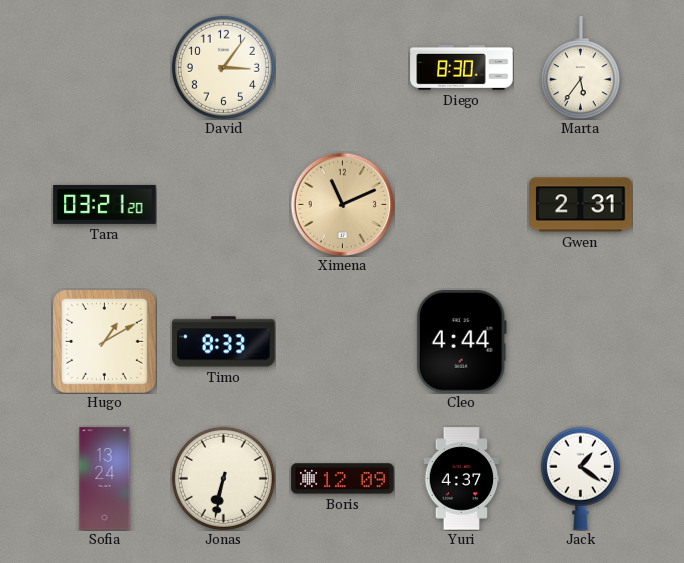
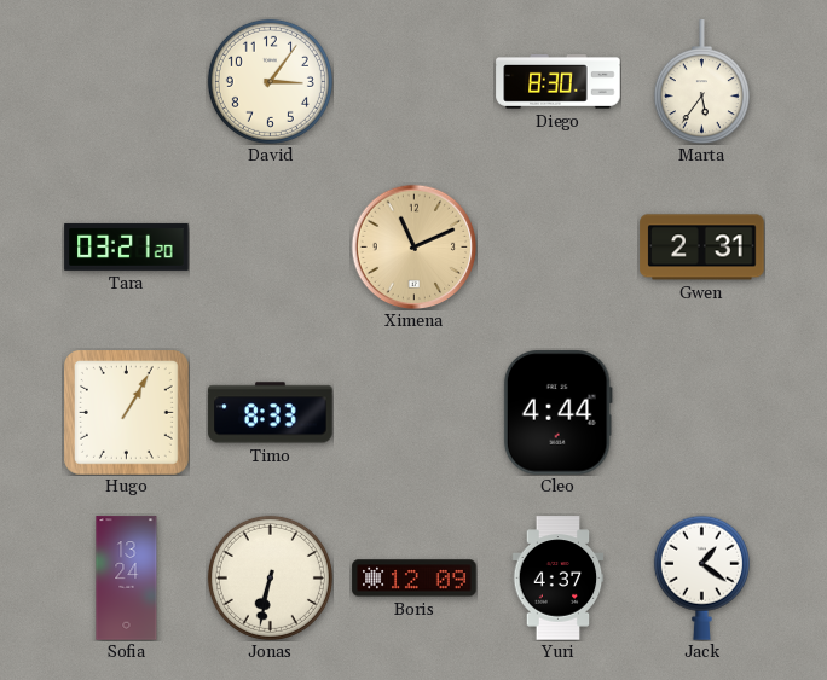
Hugo: 1:10 -> 1:05 (126, 412)
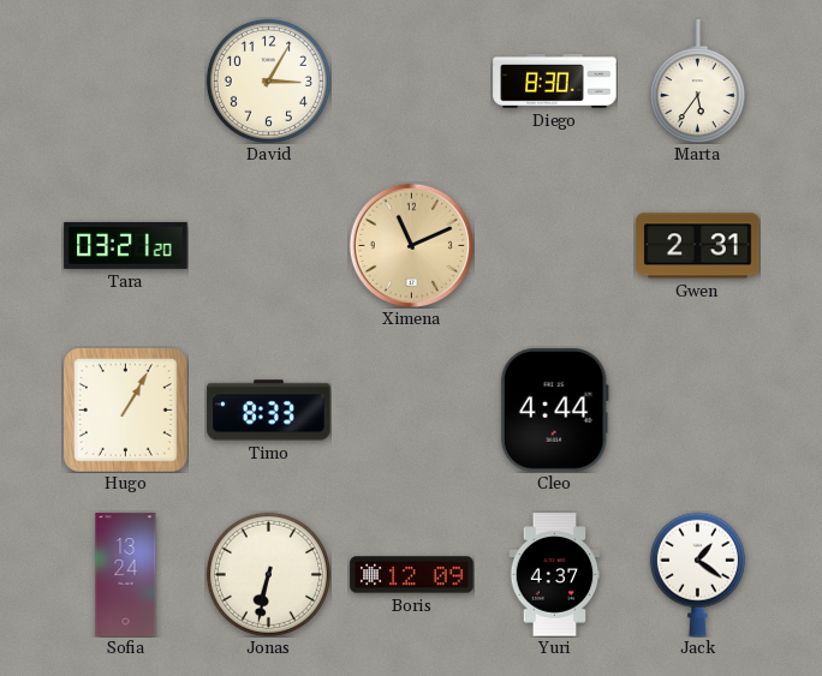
David: 3:06 -> 3:05 (268, 80)
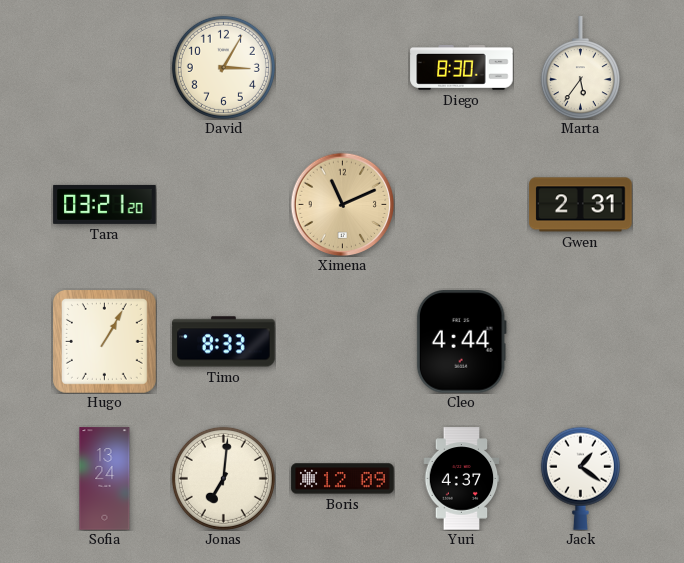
Jonas: 6:32 -> 7:01 (223, 478)
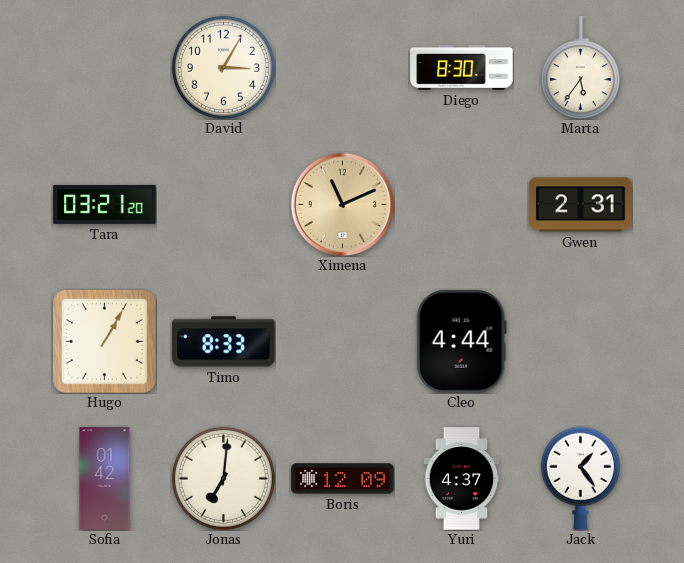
Sofia: 13:24 -> 01:42 (105, 479)
Jack: 1:21 -> 1:24 (580, 478)
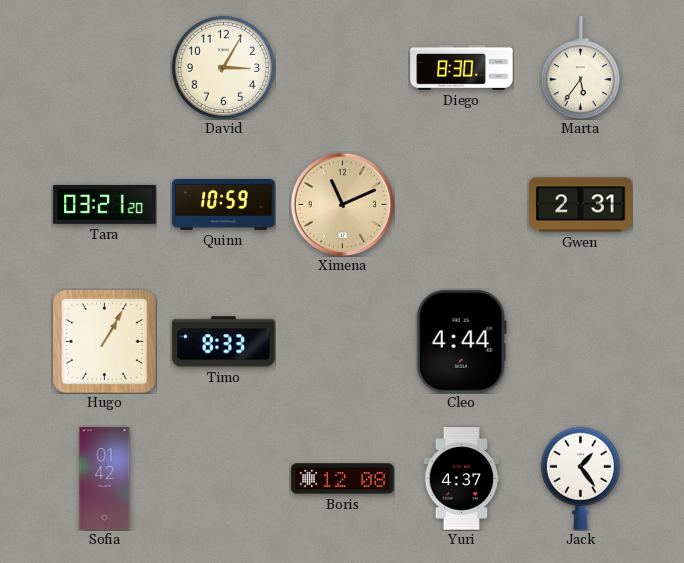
Quinn: none -> 10:59 (224, 205)
Jonas: 7:01 -> none (223, 478)
Boris: 12:09 -> 12:08 (343, 479)
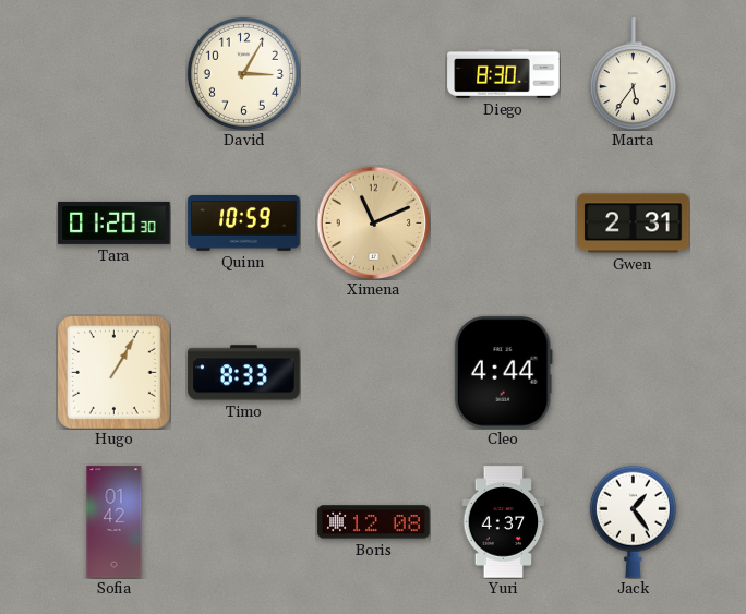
Tara: 03:21 -> 01:20 (115, 222)
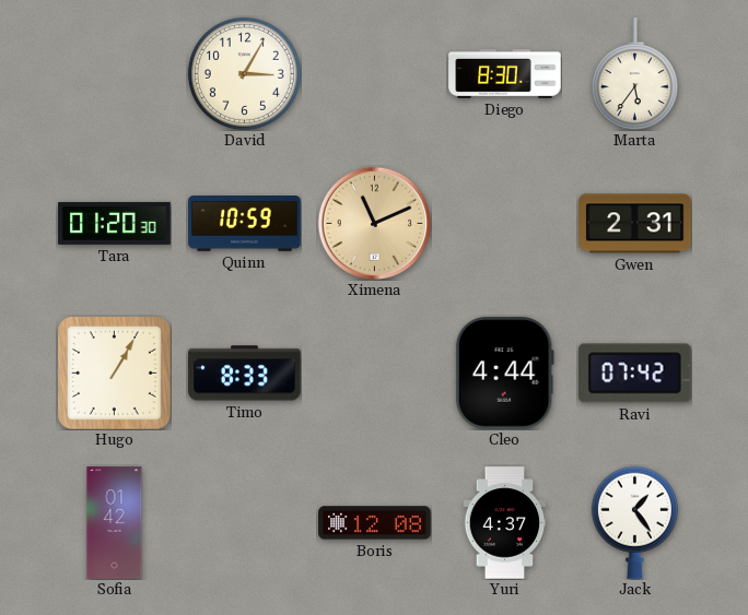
Ravi: none -> 07:42 (635, 374)
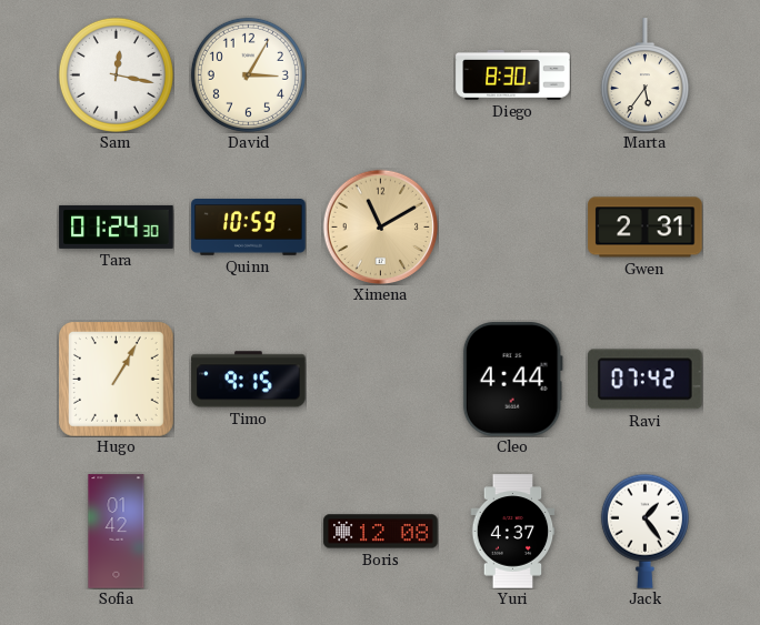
Sam: none -> 12:17 (116, 74)
Tara: 01:20 -> 01:24 (117, 226)
Ximena: 11:11 -> 11:10 (380, 226)
Timo: 8:33 -> 9:15 (249, 380)
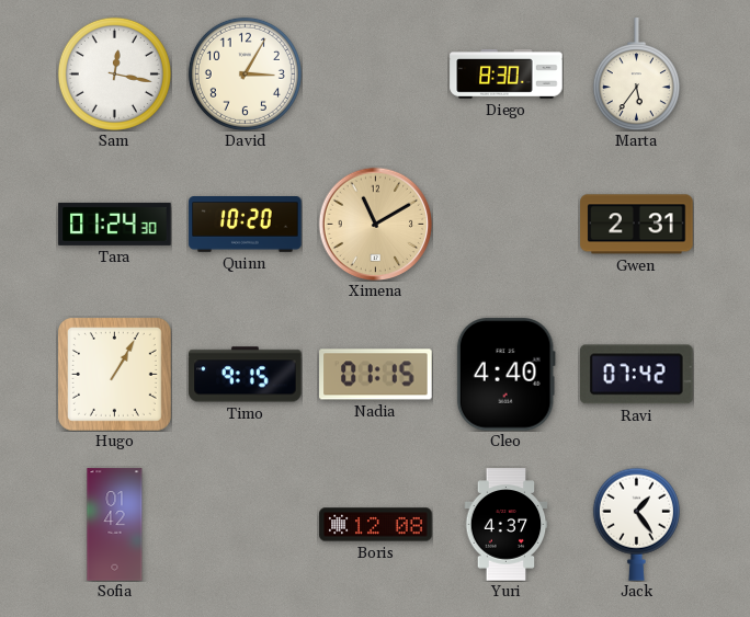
Quinn: 10:59 -> 10:20 (246, 225)
Nadia: none -> 01:15 (376, 375)
Cleo: 4:44 -> 4:40 (505, 375)
